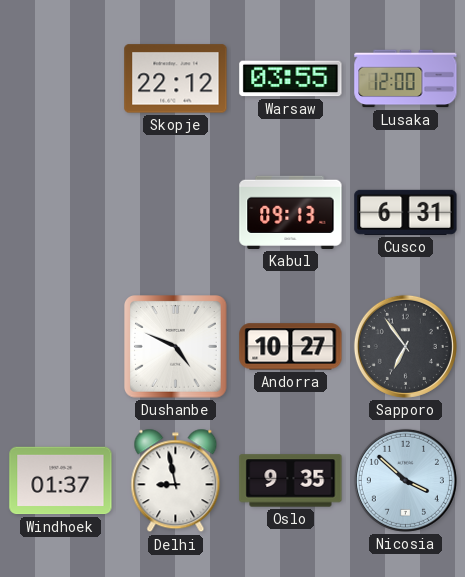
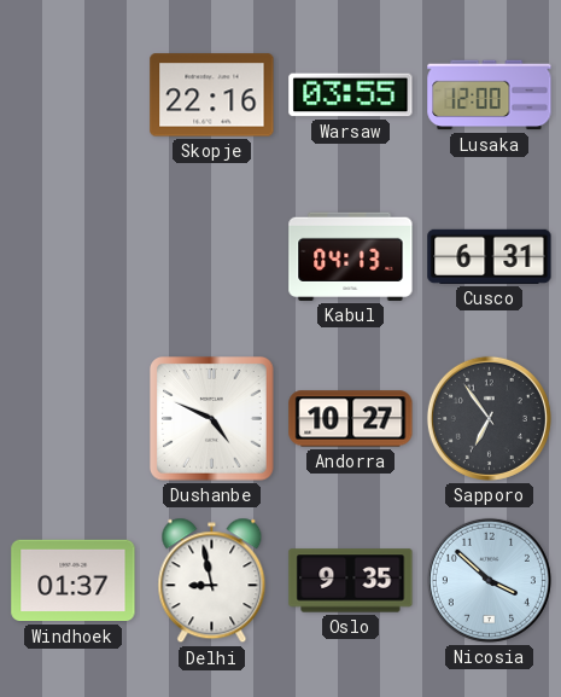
Skopje: 22:12 -> 22:16 (212, 95)
Kabul: 09:13 -> 04:13 (351, 256)
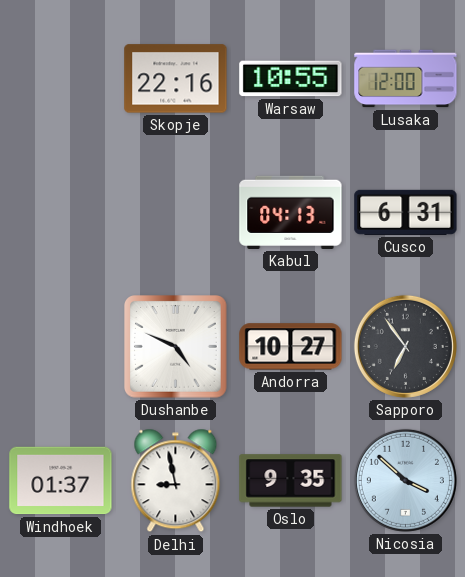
Warsaw: 03:55 -> 10:55 (291, 79)
